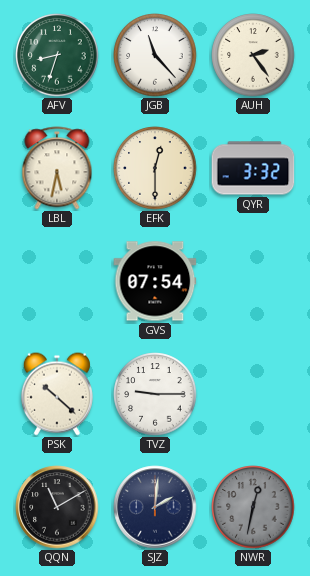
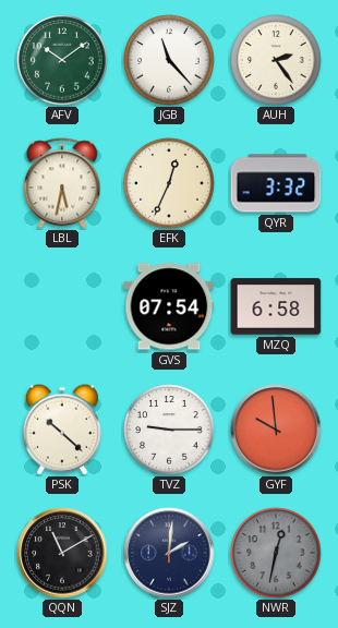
AFV: 8:33 -> 10:09 (62, 60)
EFK: 12:30 -> 12:34 (169, 183)
MZQ: none -> 6:58 (276, 306)
GYF: none -> 9:59 (276, 430)
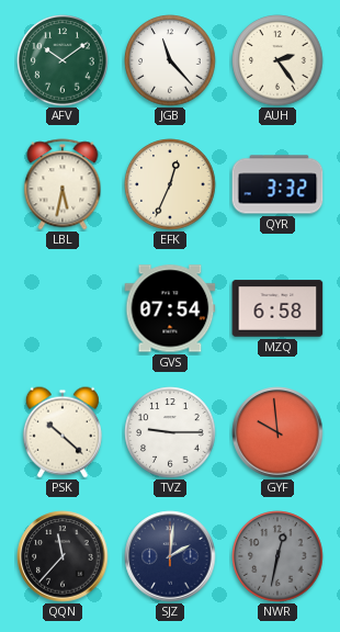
QQN: 11:10 -> 11:37 (63, 556)
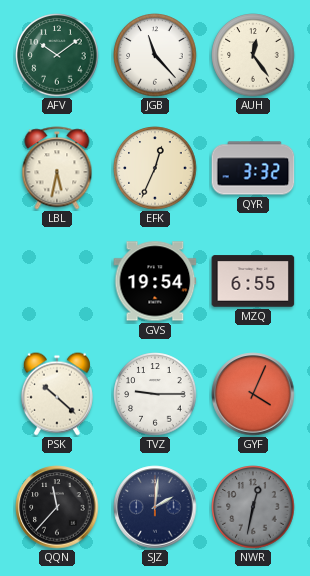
AUH: 2:24 -> 12:24 (253, 55)
GVS: 07:54 -> 19:54 (155, 281)
MZQ: 6:58 -> 6:55 (253, 281)
GYF: 9:59 -> 4:04 (253, 394)
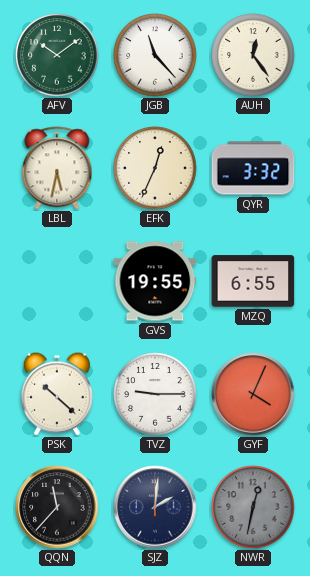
GVS: 19:54 -> 19:55 (155, 281)
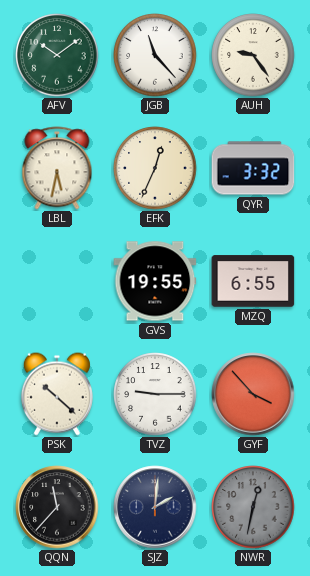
AUH: 12:24 -> 9:24 (253, 55)
GYF: 4:04 -> 3:53 (253, 394)
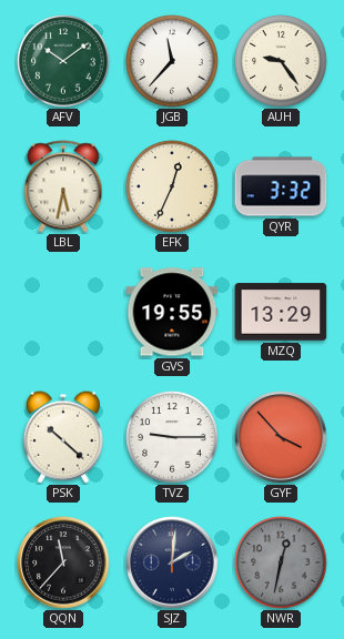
JGB: 11:23 -> 11:37 (172, 61)
MZQ: 6:55 -> 13:29 (281, 312)
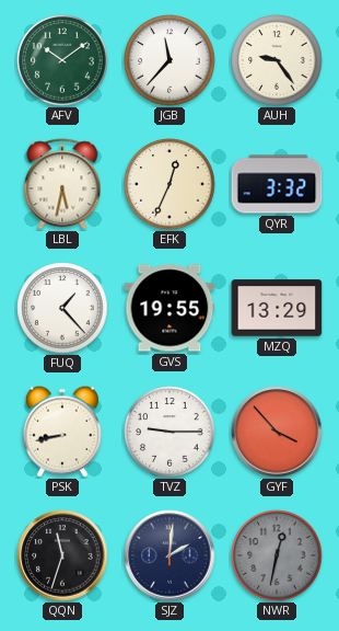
FUQ: none -> 1:23 (62, 308)
PSK: 10:22 -> 8:43 (62, 432)
QQN: 11:37 -> 11:33 (62, 555)
